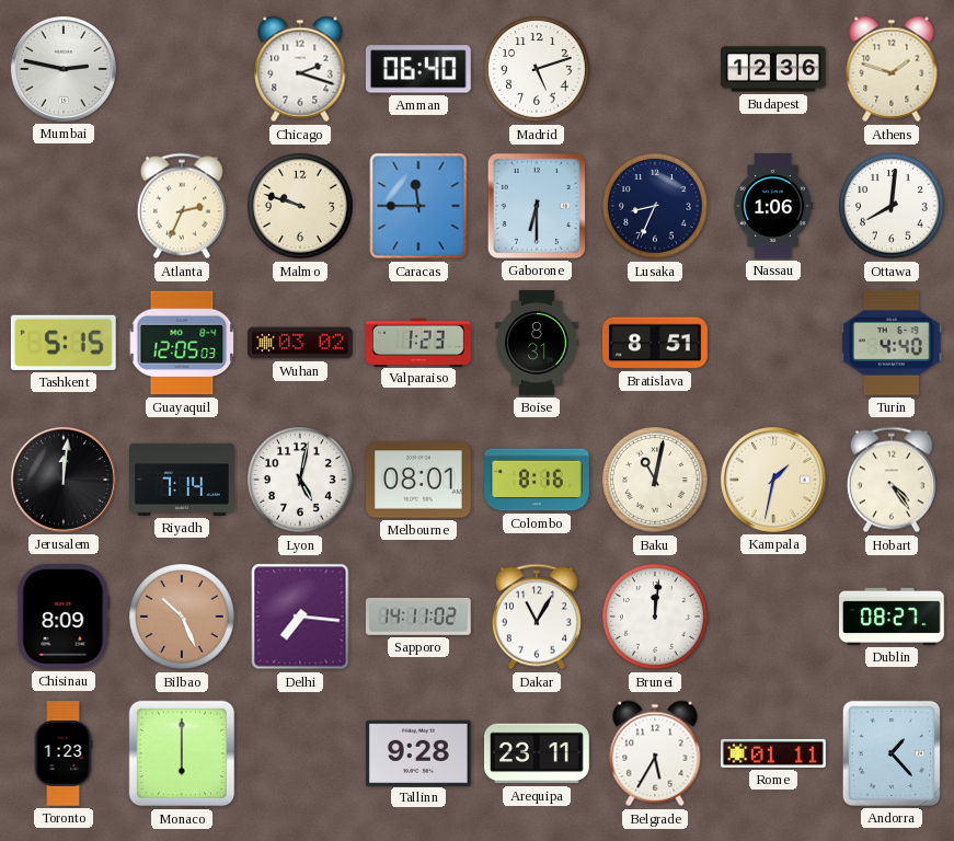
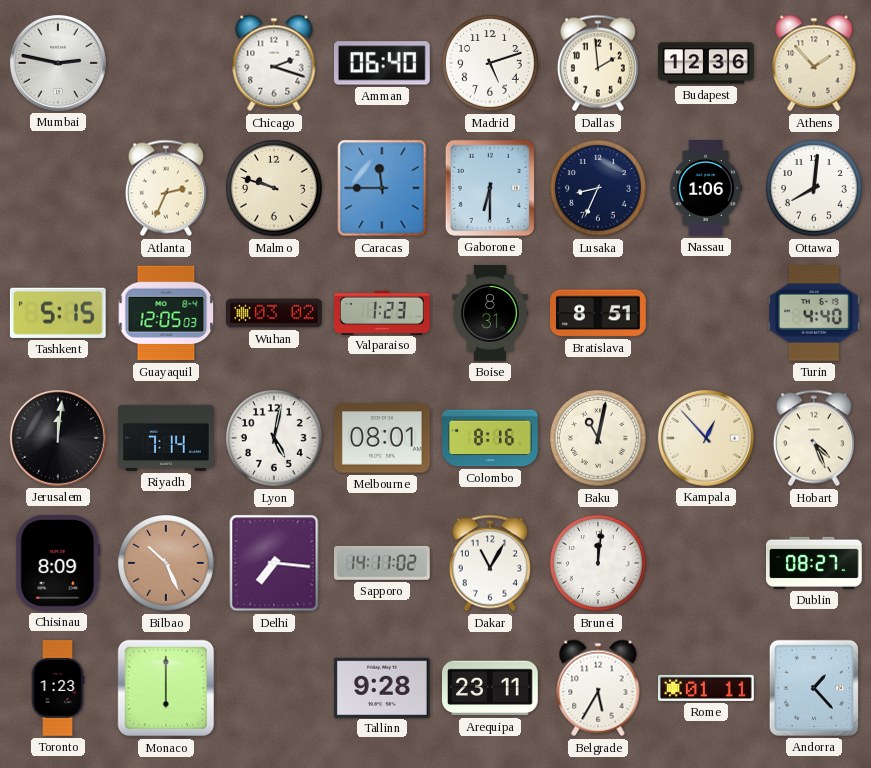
Dallas: none -> 1:59 (598, 63)
Athens: 1:48 -> 1:53 (814, 63)
Kampala: 1:32 -> 12:53 (706, 438)
Hobart: 4:24 -> 4:26 (814, 438)
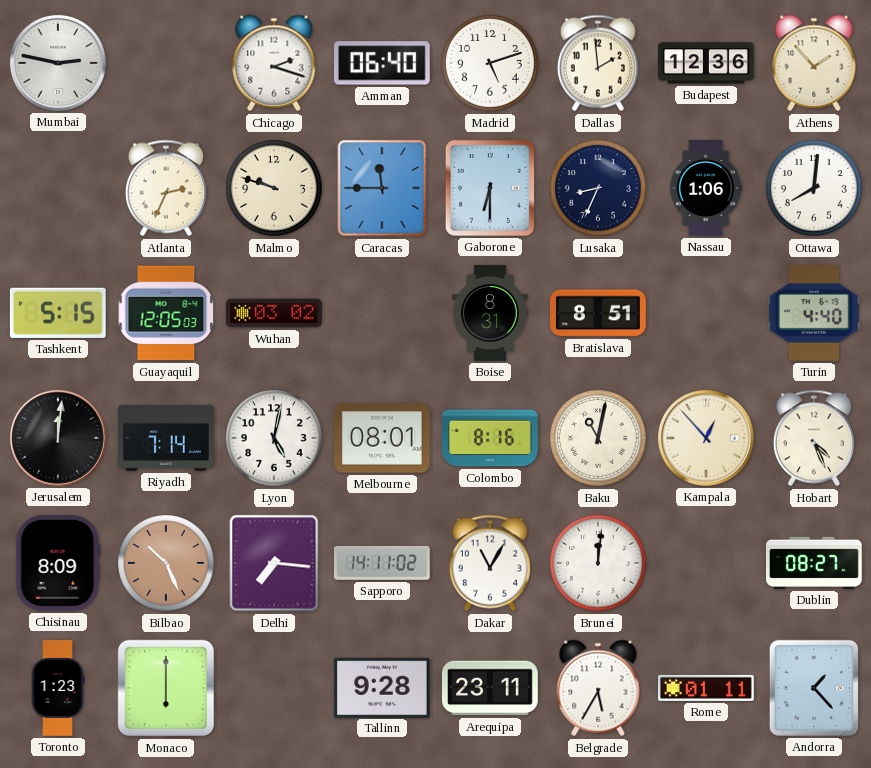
Valparaiso: 1:23 -> none (383, 312)
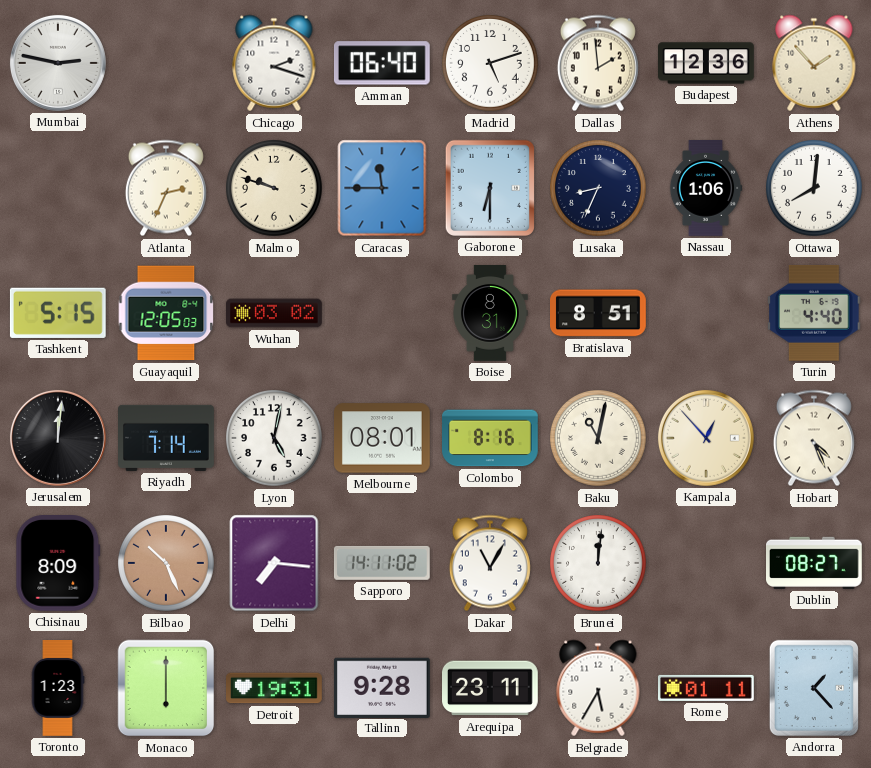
Detroit: none -> 19:31 (275, 688)
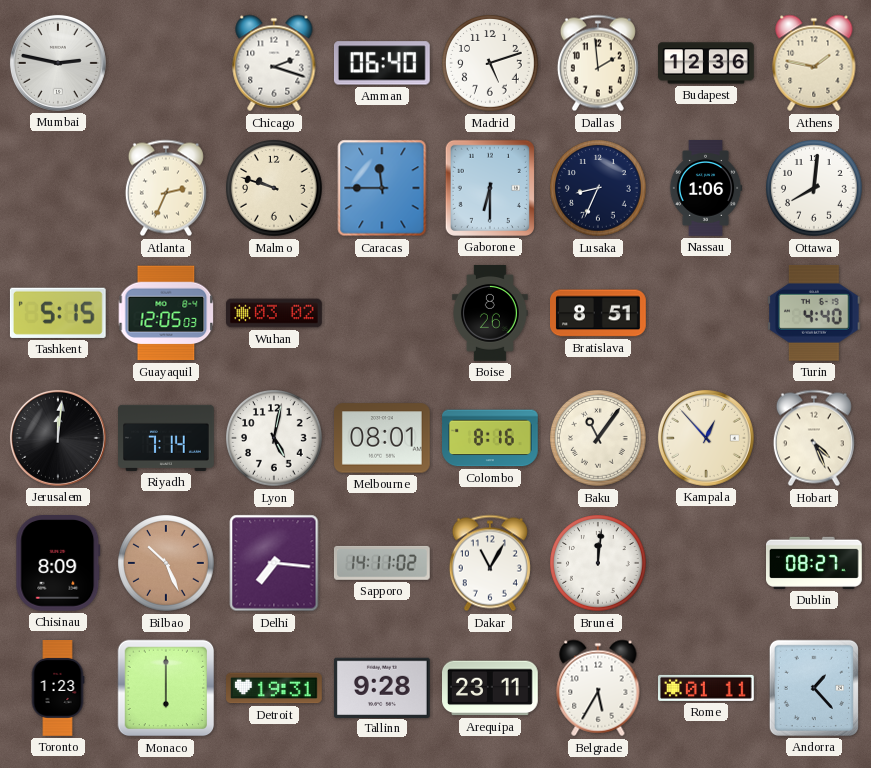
Athens: 1:53 -> 1:47 (814, 63)
Boise: 8:31 -> 8:26 (491, 314)
Baku: 11:02 -> 11:06 (598, 438)
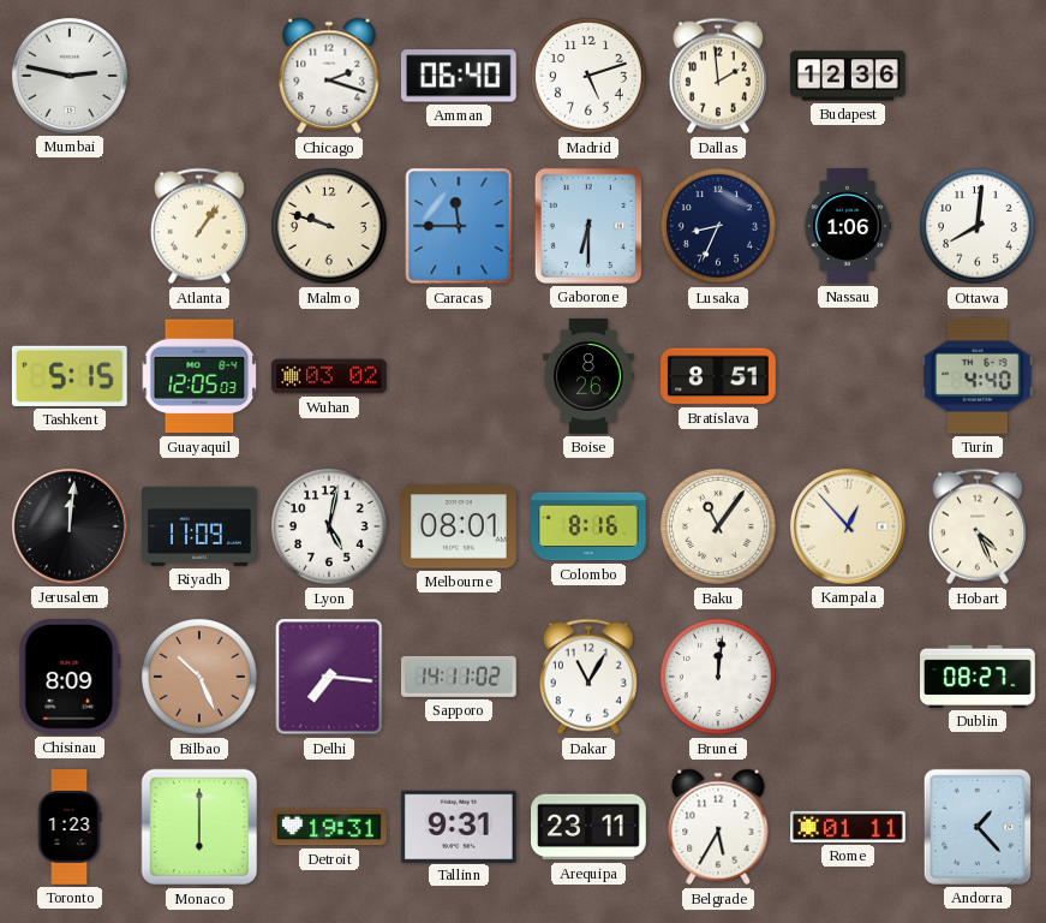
Athens: 1:47 -> none (814, 63)
Atlanta: 2:34 -> 1:06 (199, 226)
Riyadh: 7:14 -> 11:09 (199, 526)
Tallinn: 9:28 -> 9:31 (459, 826)
